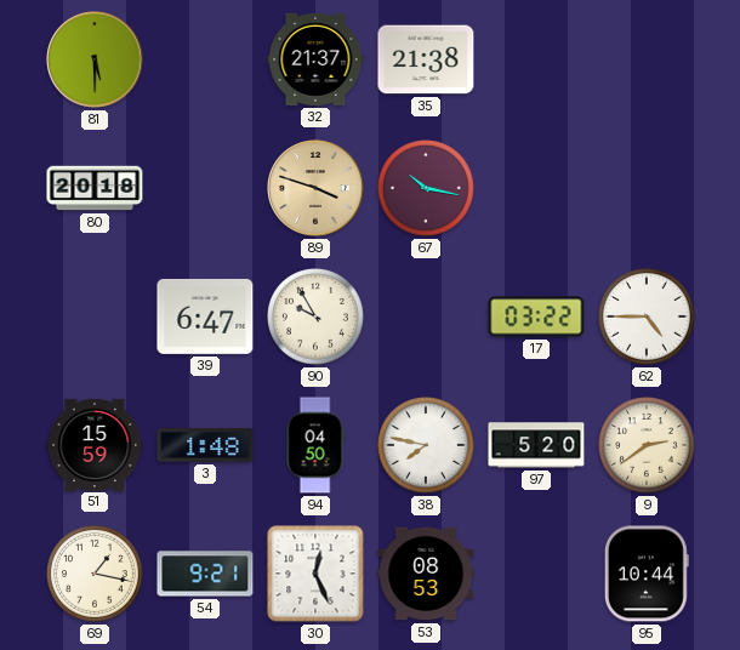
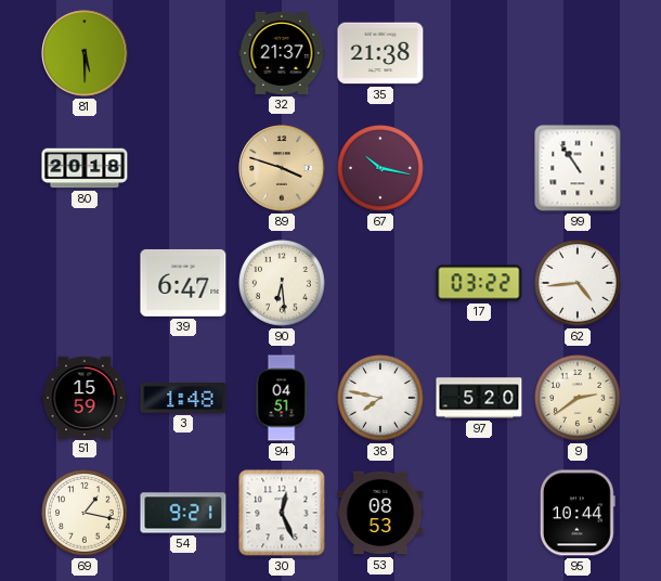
99: none -> 10:54 (578, 168)
90: 9:55 -> 6:29 (283, 284)
62: 4:45 -> 4:44 (579, 284)
94: 04:50 -> 04:51 (282, 398)
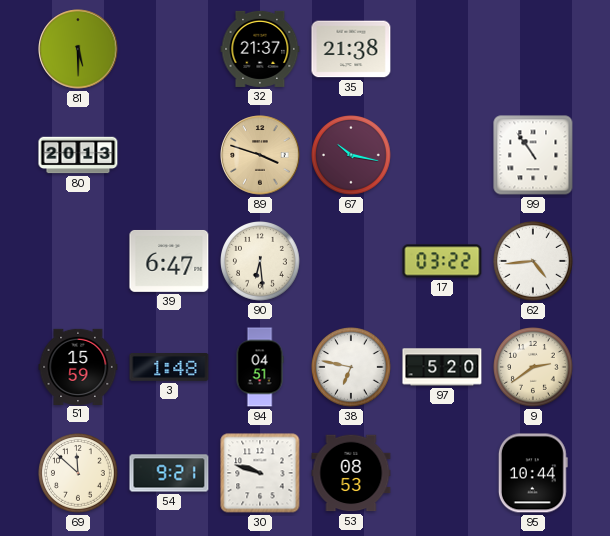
80: 20:18 -> 20:13 (78, 155)
38: 7:47 -> 6:47 (352, 368)
69: 1:17 -> 11:52 (79, 474)
30: 12:26 -> 9:48 (260, 473)
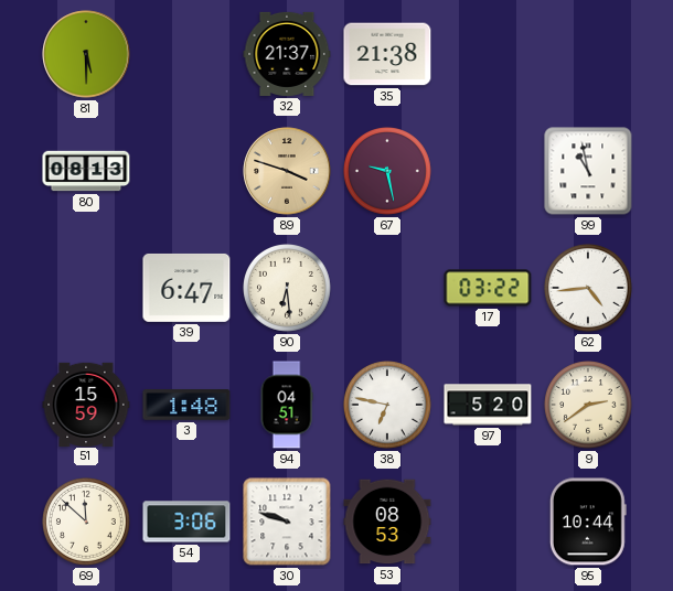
80: 20:13 -> 08:13 (86, 171)
67: 10:17 -> 9:28 (388, 172)
99: 10:54 -> 10:58 (588, 171)
54: 9:21 -> 3:06 (186, 522)
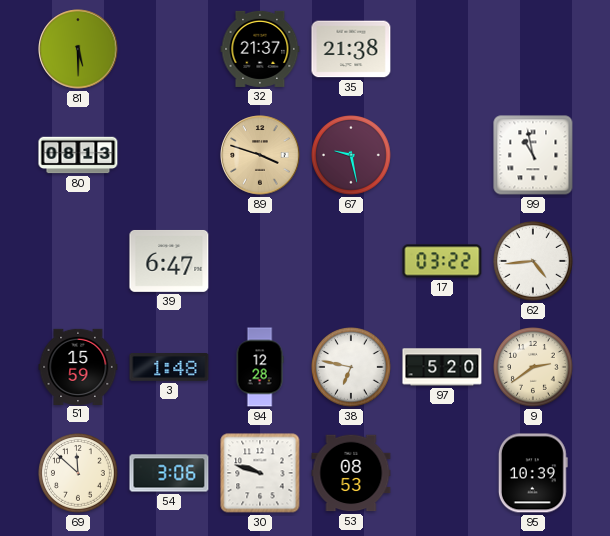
90: 6:29 -> none (288, 289)
94: 04:51 -> 12:28 (260, 367)
95: 10:44 -> 10:39 (533, 473)
